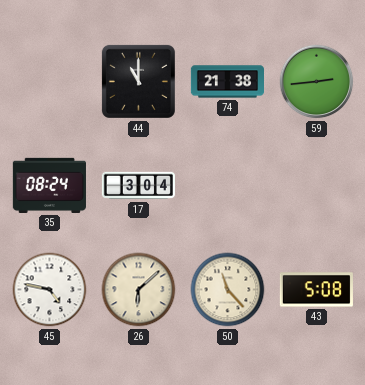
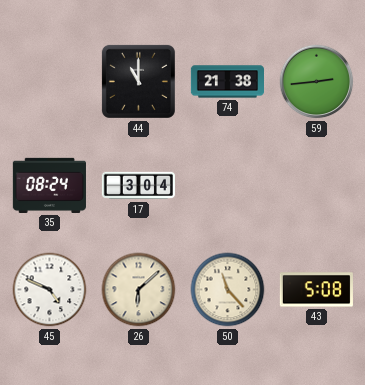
45: 4:47 -> 4:49 (50, 290)
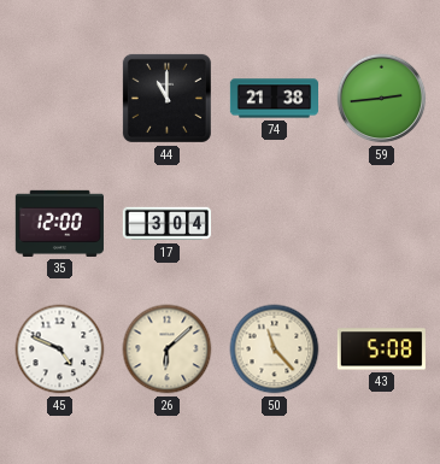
35: 08:24 -> 12:00 (59, 223)
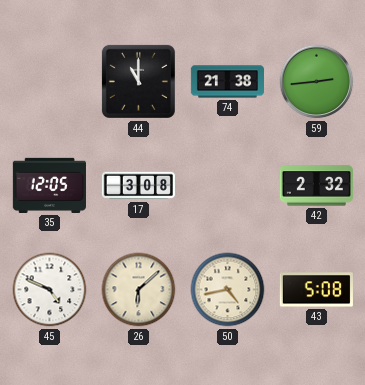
35: 12:00 -> 12:05 (49, 185)
17: 3:04 -> 3:08 (138, 186)
42: none -> 2:32 (316, 186)
50: 11:23 -> 4:43 (228, 290)
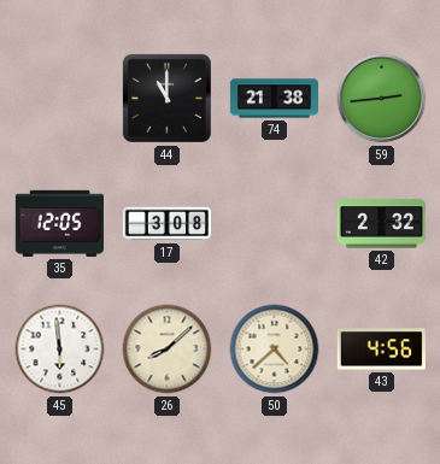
45: 4:49 -> 5:59 (60, 350)
26: 6:08 -> 8:08 (168, 350)
50: 4:43 -> 4:38 (275, 350)
43: 5:08 -> 4:56 (381, 350)
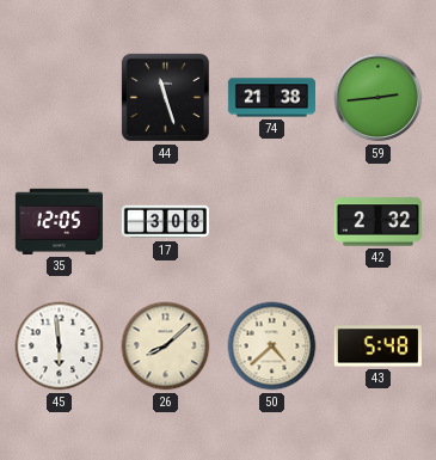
44: 11:00 -> 11:27 (165, 97)
43: 4:56 -> 5:48 (377, 346)
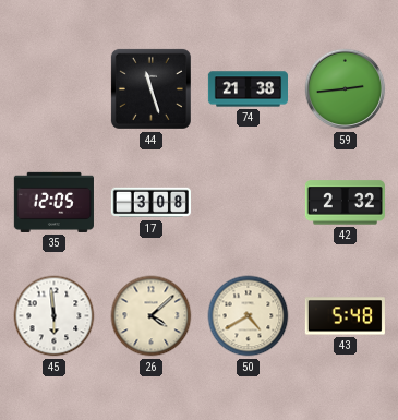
26: 8:08 -> 4:08 (152, 316)
50: 4:38 -> 4:40 (249, 316)
